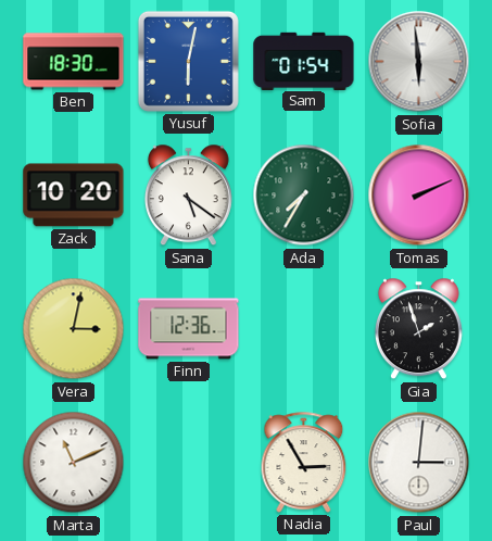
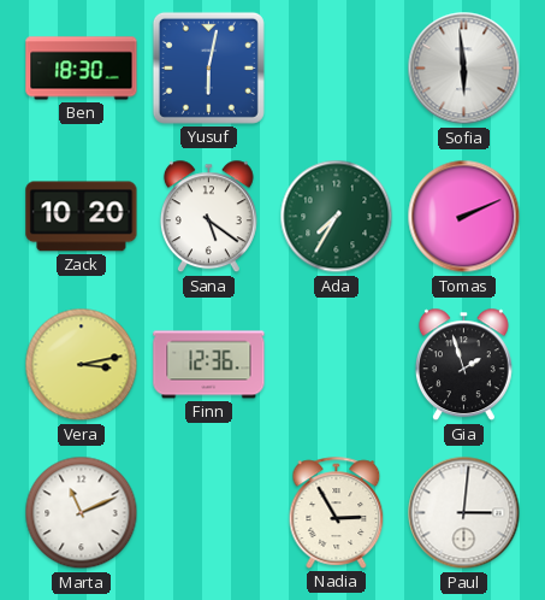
Sam: 01:54 -> none (304, 61)
Vera: 3:02 -> 3:13 (82, 365)
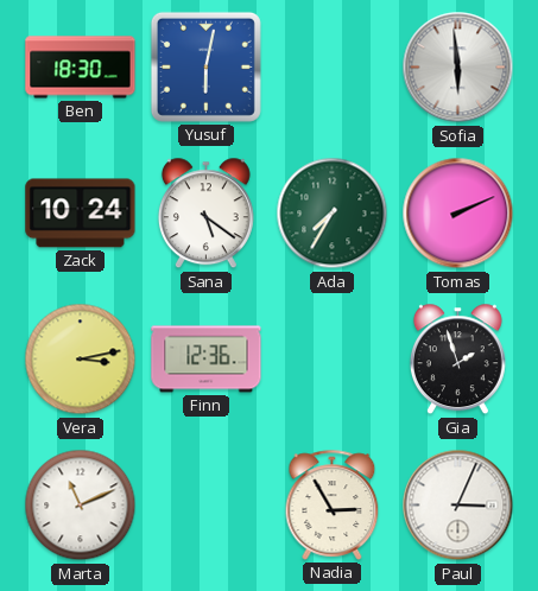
Zack: 10:20 -> 10:24 (81, 214)
Paul: 3:01 -> 3:04 (458, 506)
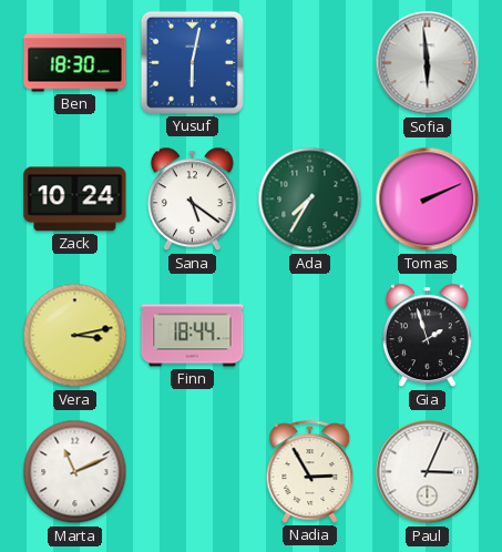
Finn: 12:36 -> 18:44 (193, 336)
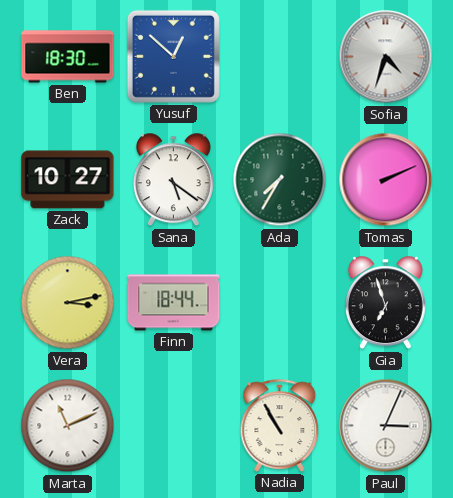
Yusuf: 6:02 -> 12:52 (173, 56)
Sofia: 5:59 -> 4:33 (386, 57)
Zack: 10:24 -> 10:27 (68, 180)
Gia: 1:57 -> 6:57 (385, 303)
Nadia: 2:55 -> 10:55 (280, 425)
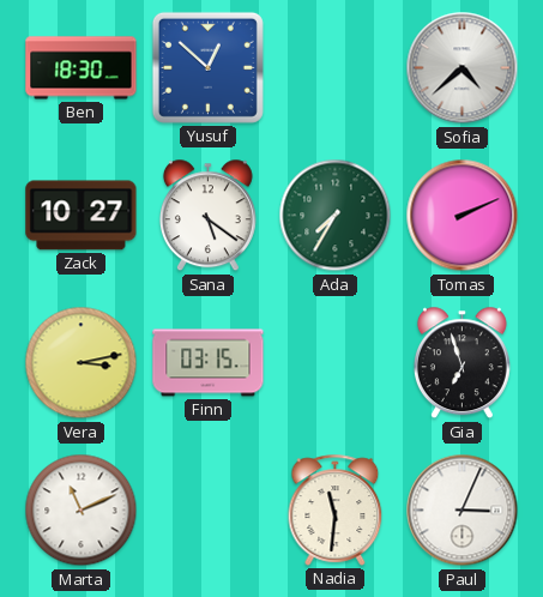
Sofia: 4:33 -> 4:38 (463, 68)
Finn: 18:44 -> 03:15 (209, 363)
Nadia: 10:55 -> 11:31 (336, 509)
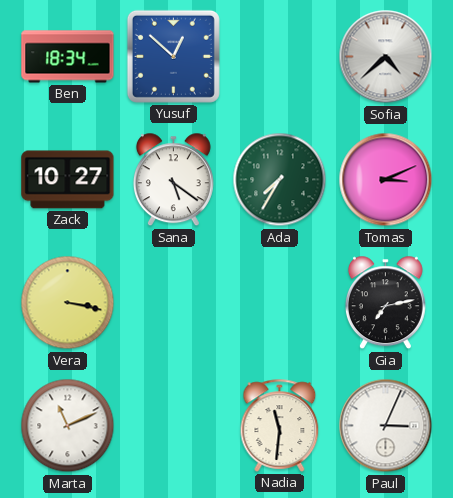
Ben: 18:30 -> 18:34 (68, 57)
Tomas: 2:11 -> 3:11 (386, 180)
Vera: 3:13 -> 3:17 (68, 303)
Finn: 03:15 -> none (209, 363)
Gia: 6:57 -> 7:13 (385, 303)
